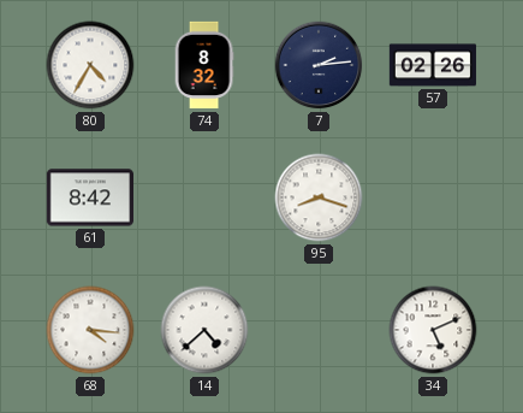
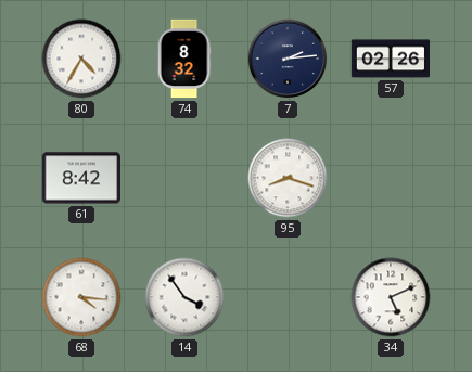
14: 4:38 -> 3:54 (184, 297)
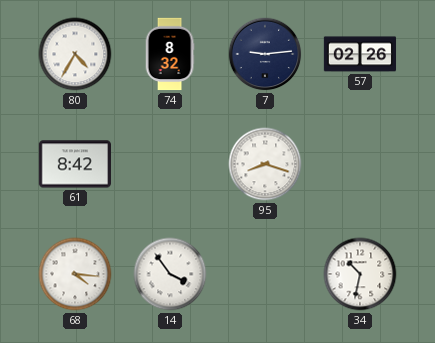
7: 2:14 -> 9:14 (265, 54)
34: 5:11 -> 10:32 (360, 274)
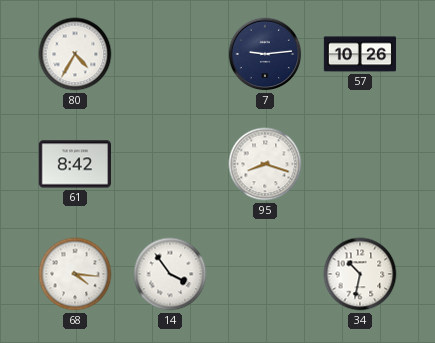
74: 8:32 -> none (170, 54)
57: 02:26 -> 10:26 (360, 54)
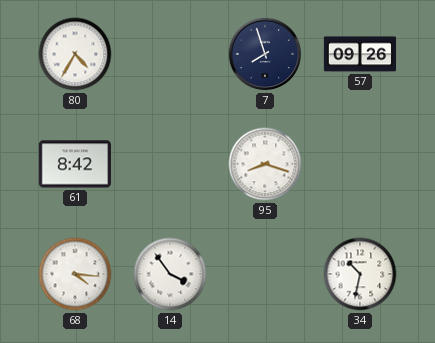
7: 9:14 -> 7:57 (265, 54)
57: 10:26 -> 09:26 (360, 54)
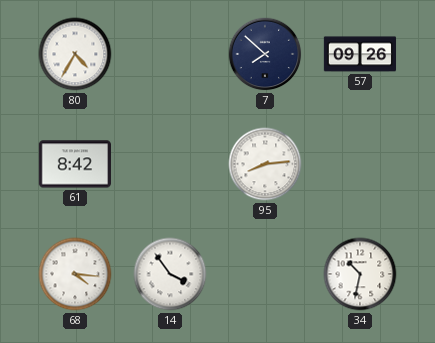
7: 7:57 -> 7:52 (265, 54)
95: 8:18 -> 8:14 (265, 164)
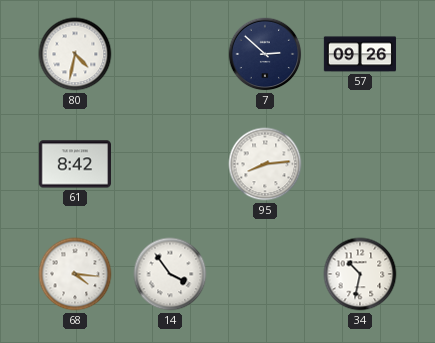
80: 4:35 -> 4:32 (75, 54)
7: 7:52 -> 2:52 (265, 54)
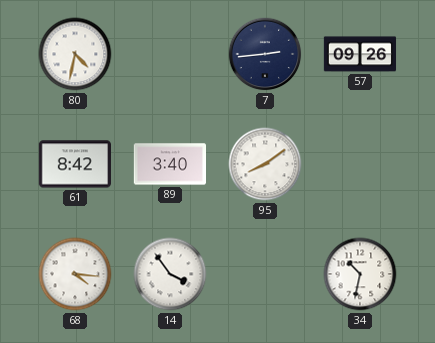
7: 2:52 -> 2:44 (265, 54)
89: none -> 3:40 (169, 164)
95: 8:14 -> 8:09 (265, 164)
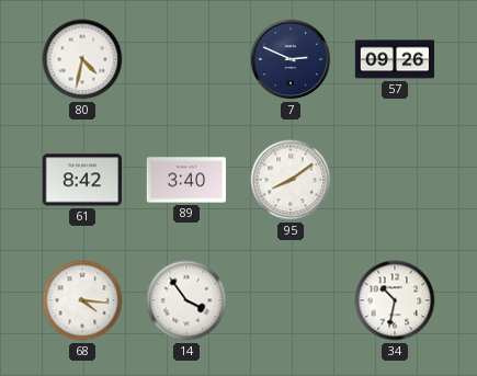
7: 2:44 -> 2:49 (291, 59)
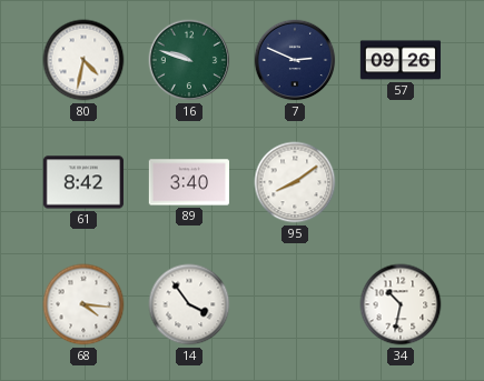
16: none -> 9:48 (189, 60)
